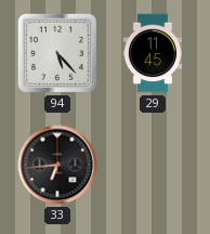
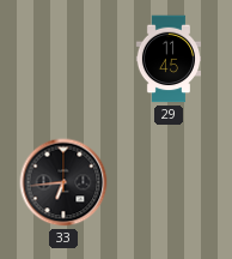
94: 5:23 -> none (57, 53)
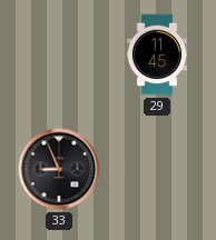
33: 6:44 -> 8:56 (59, 169)
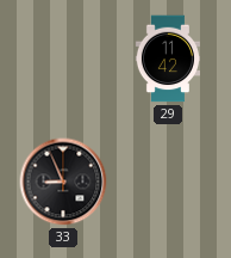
29: 11:45 -> 11:42 (167, 59)
